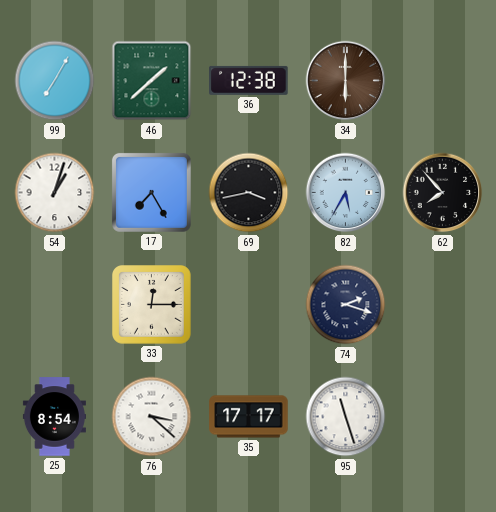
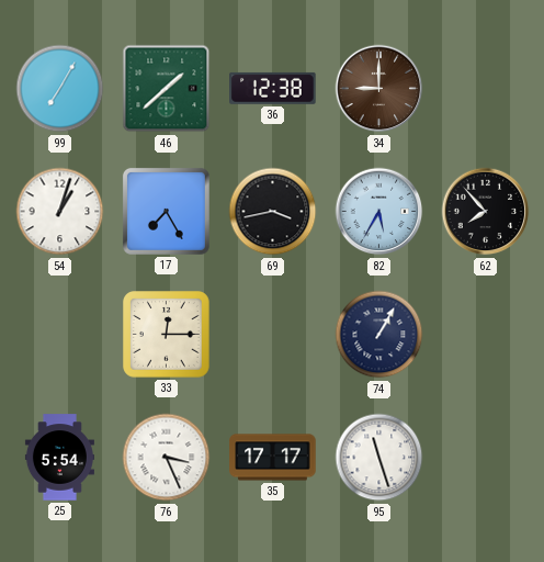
34: 6:00 -> 9:00 (379, 89)
74: 2:18 -> 1:05 (379, 335)
25: 8:54 -> 5:54 (59, 458)
76: 3:22 -> 3:26 (167, 458)
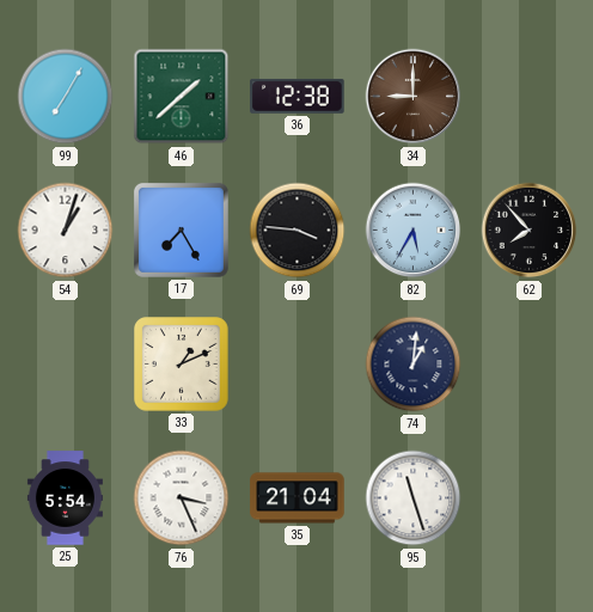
69: 3:43 -> 3:46 (298, 231)
33: 12:15 -> 1:11 (182, 365)
74: 1:05 -> 1:01 (414, 365)
35: 17:17 -> 21:04 (298, 498)
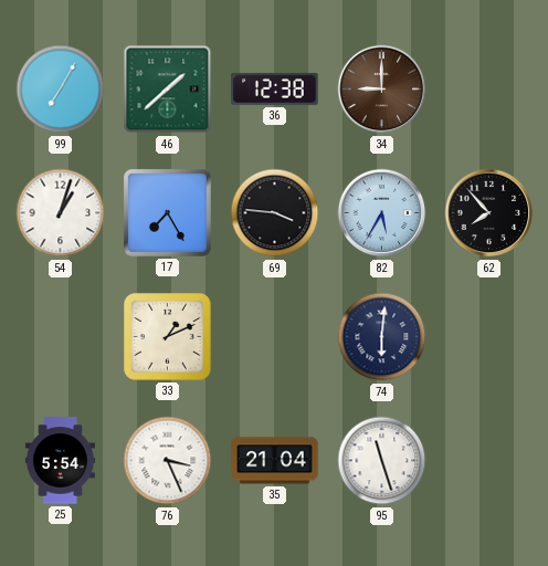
74: 1:01 -> 6:01 (382, 337)
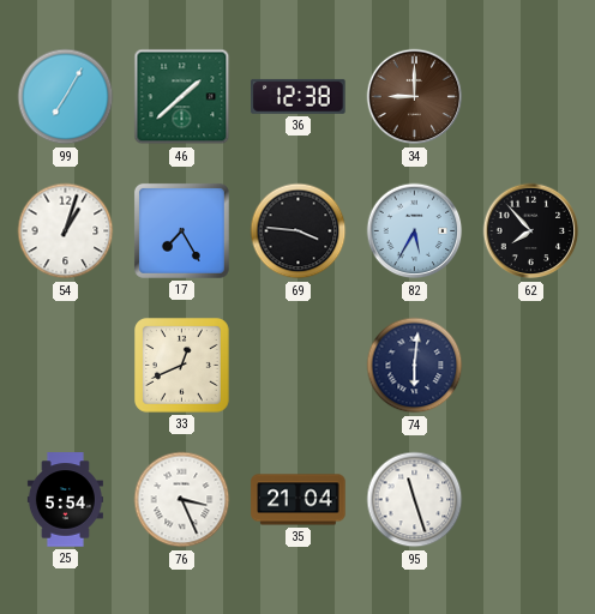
33: 1:11 -> 12:41 (182, 366)
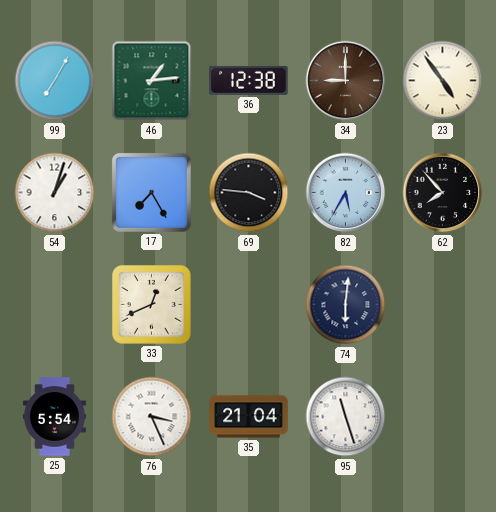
46: 1:38 -> 1:14 (152, 81)
23: none -> 4:54 (443, 81)
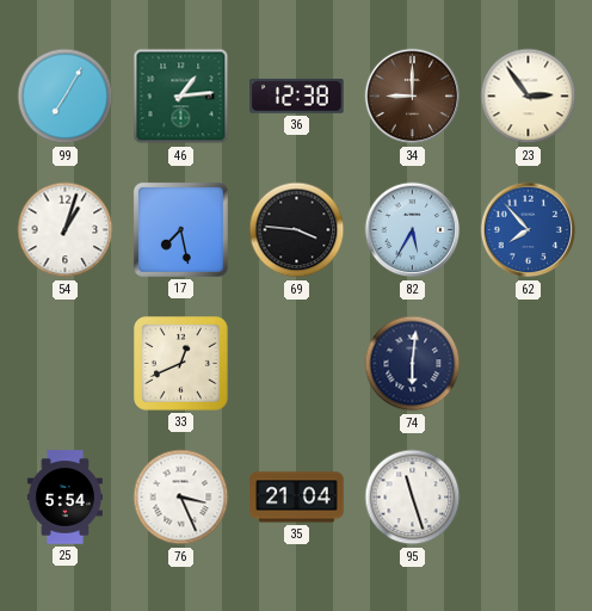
23: 4:54 -> 2:54 (529, 97)
17: 7:25 -> 7:28 (180, 229)
62 dial: black -> blue (529, 230)
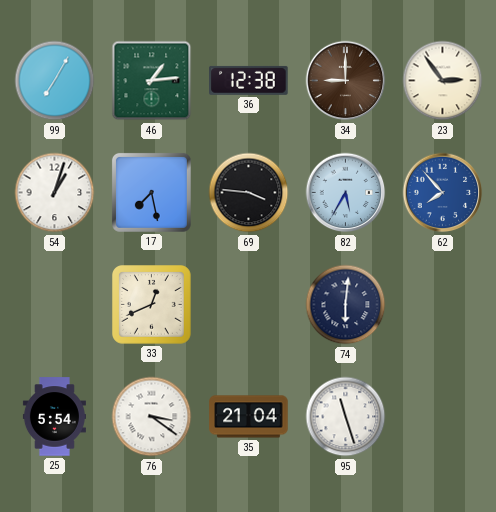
76: 3:26 -> 3:21 (152, 417)
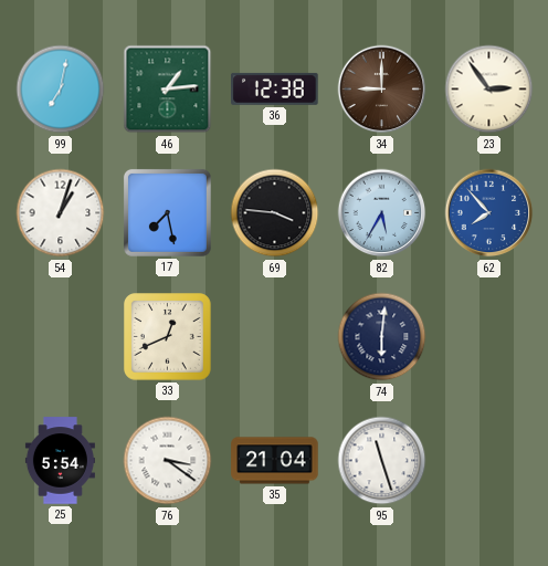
99: 7:05 -> 7:02 (61, 90)
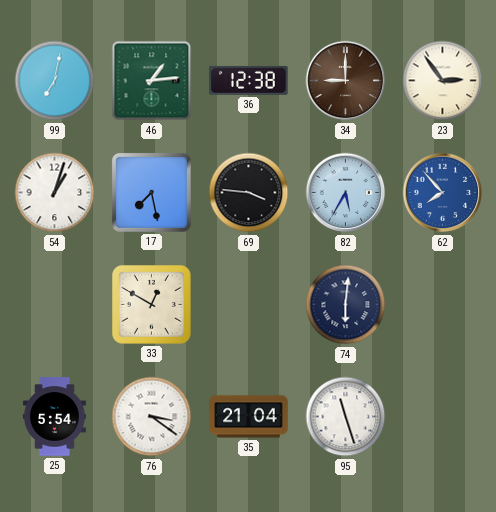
33: 12:41 -> 12:50 (152, 305)
